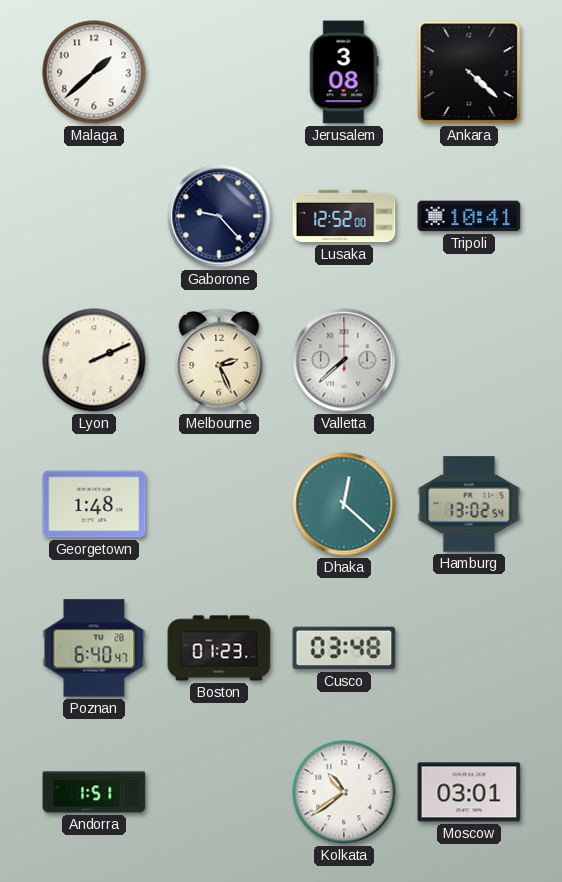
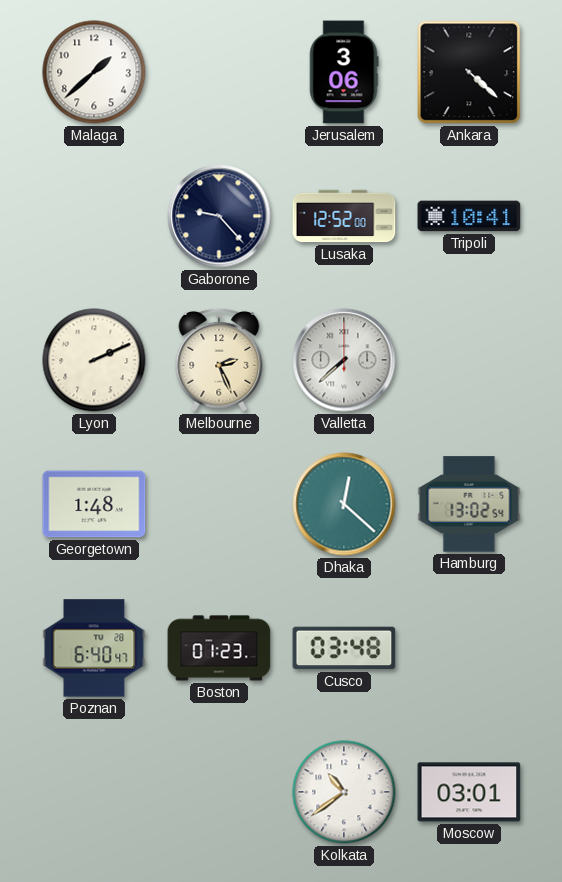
Jerusalem: 3:08 -> 3:06 (344, 72)
Andorra: 1:51 -> none (94, 792)
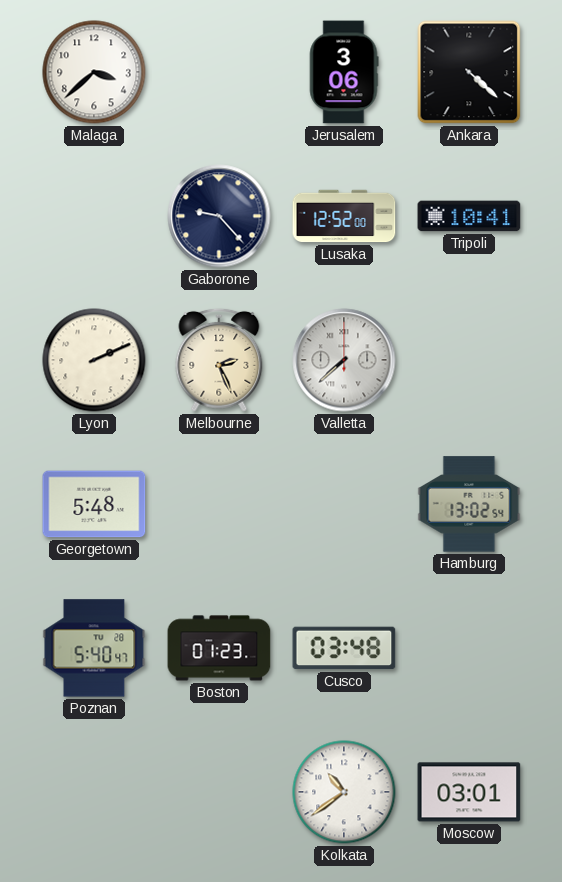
Malaga: 1:38 -> 3:38 (94, 72)
Georgetown: 1:48 -> 5:48 (94, 504)
Dhaka: 12:22 -> none (344, 504)
Poznan: 6:40 -> 5:40 (94, 648)
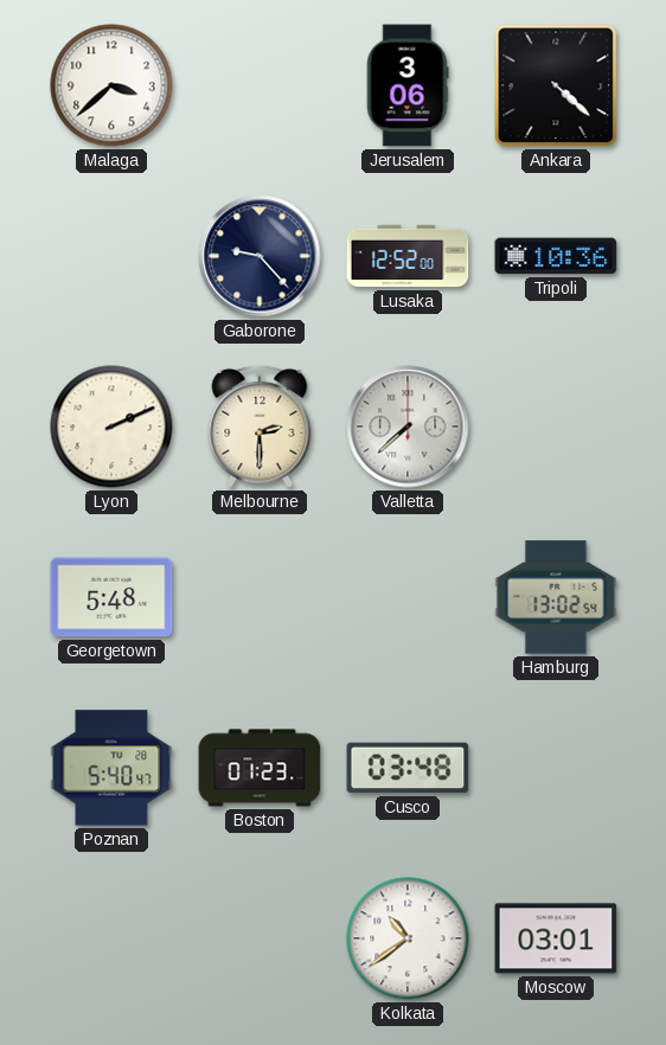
Tripoli: 10:41 -> 10:36 (556, 256)
Melbourne: 2:26 -> 2:30 (260, 427)
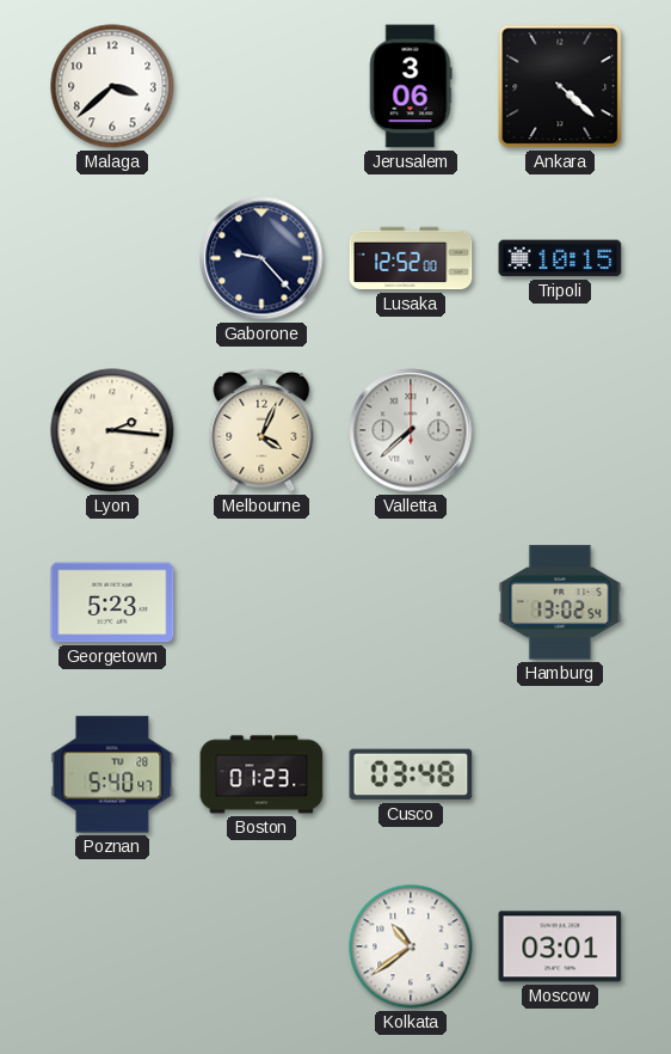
Tripoli: 10:36 -> 10:15 (560, 258)
Lyon: 2:11 -> 2:16 (112, 430)
Melbourne: 2:30 -> 4:04 (261, 430)
Georgetown: 5:48 -> 5:23 (112, 602)
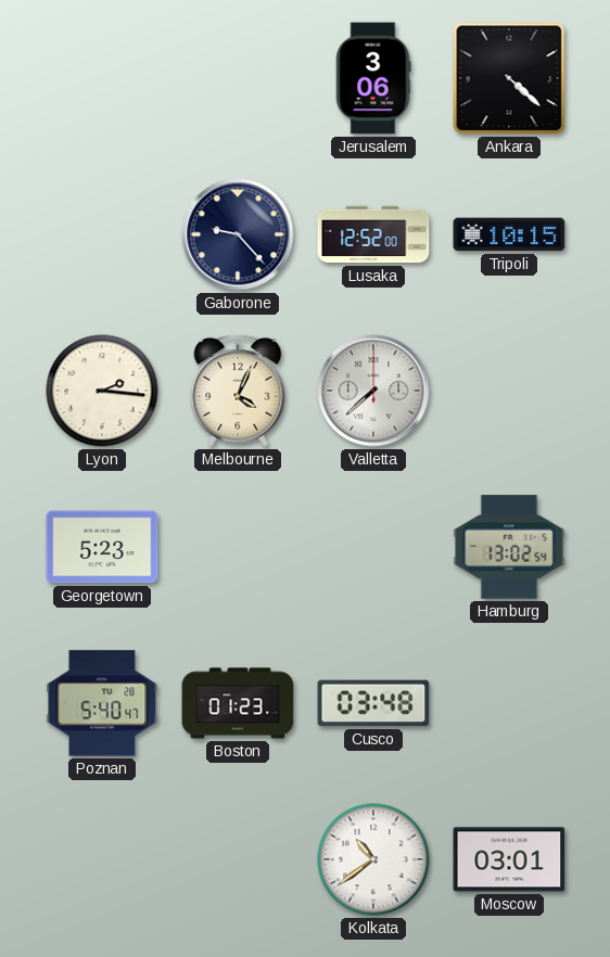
Malaga: 3:38 -> none (112, 86)
